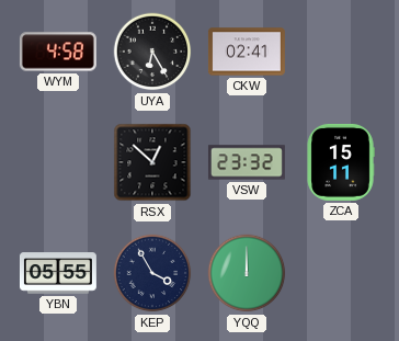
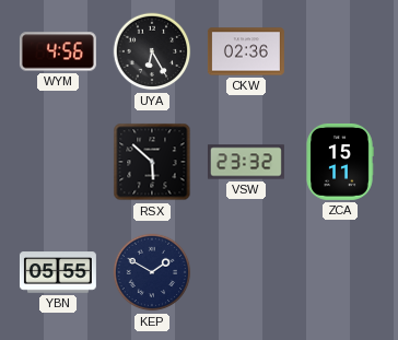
WYM: 4:58 -> 4:56 (58, 51)
CKW: 02:41 -> 02:36 (246, 51)
RSX: 12:52 -> 5:52 (152, 162)
KEP: 3:55 -> 1:50 (152, 272)
YQQ: 12:00 -> none (247, 273)
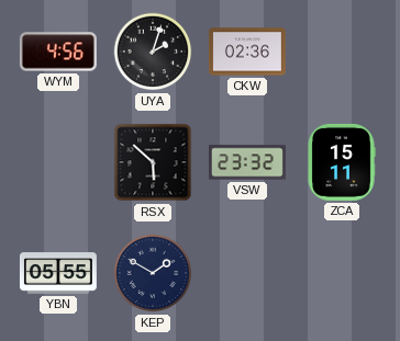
UYA: 6:25 -> 2:03 (153, 52)
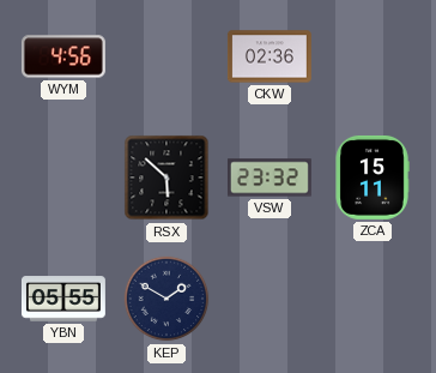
UYA: 2:03 -> none (153, 52)
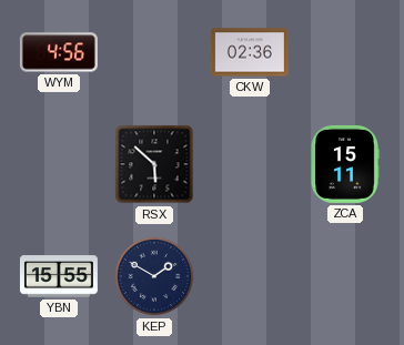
VSW: 23:32 -> none (270, 178)
YBN: 05:55 -> 15:55 (59, 276)
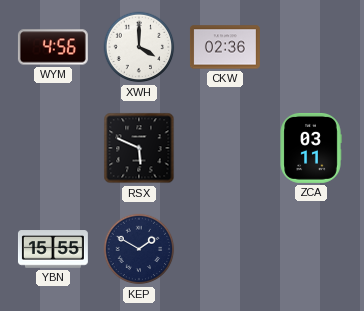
XWH: none -> 4:00 (139, 47)
RSX: 5:52 -> 5:49 (139, 148)
ZCA: 15:11 -> 03:11 (311, 148)
